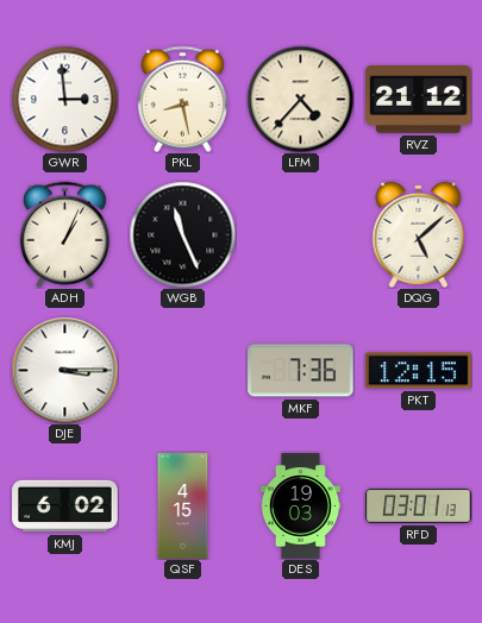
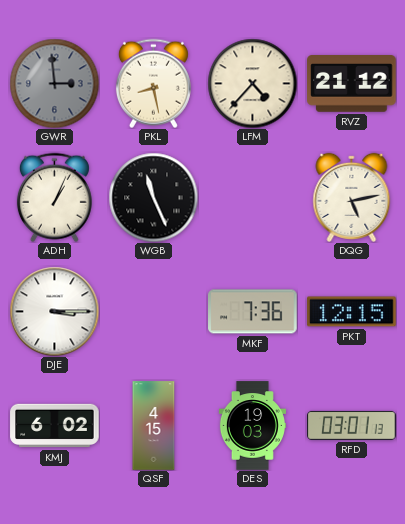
GWR dial: white -> grey (54, 83)
DQG: 5:08 -> 5:13 (352, 197)
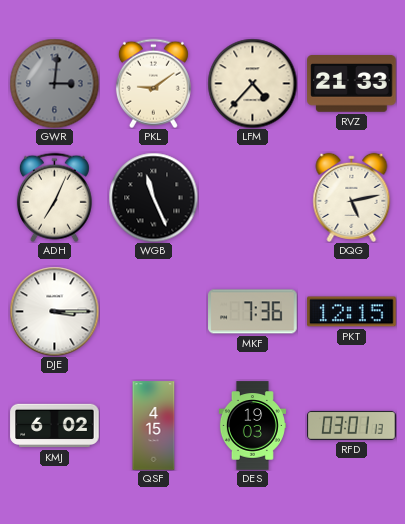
GWR: 2:59 -> 3:01 (54, 83)
PKL: 8:28 -> 9:09 (153, 83)
RVZ: 21:12 -> 21:33 (352, 84)
ADH: 1:04 -> 7:04 (54, 197)
